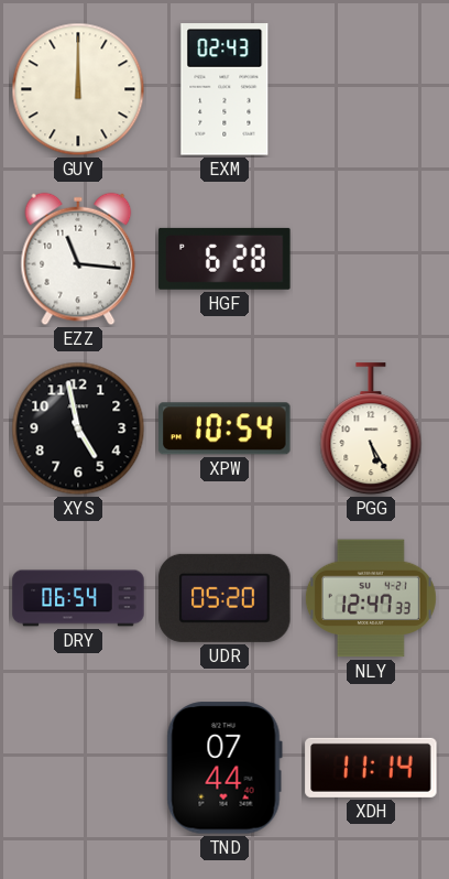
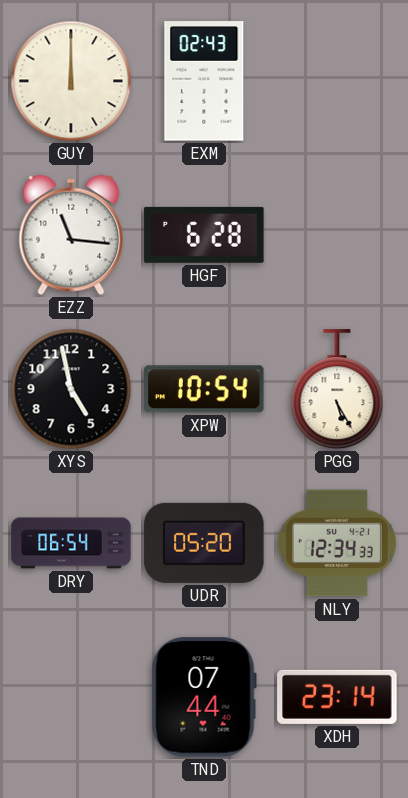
NLY: 12:47 -> 12:34 (337, 543)
XDH: 11:14 -> 23:14 (337, 697)
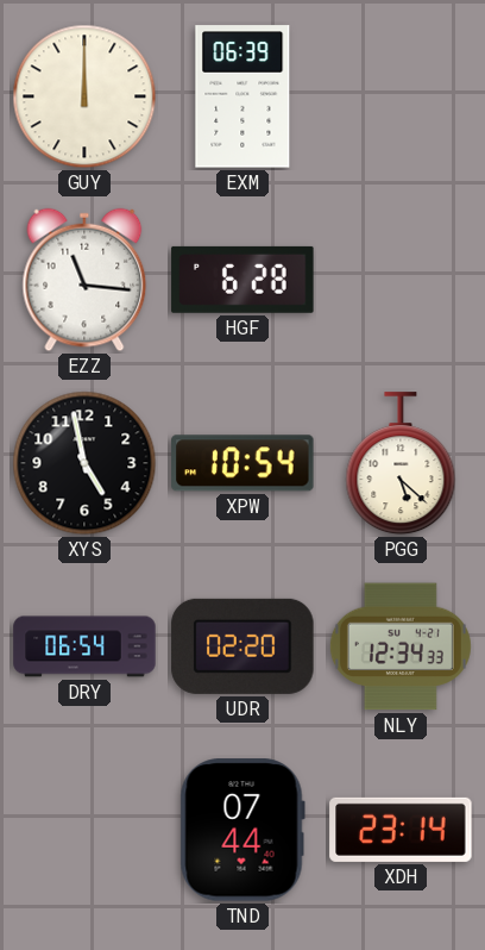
EXM: 02:43 -> 06:39 (242, 96)
PGG: 5:25 -> 5:22 (401, 464)
UDR: 05:20 -> 02:20 (242, 646)
